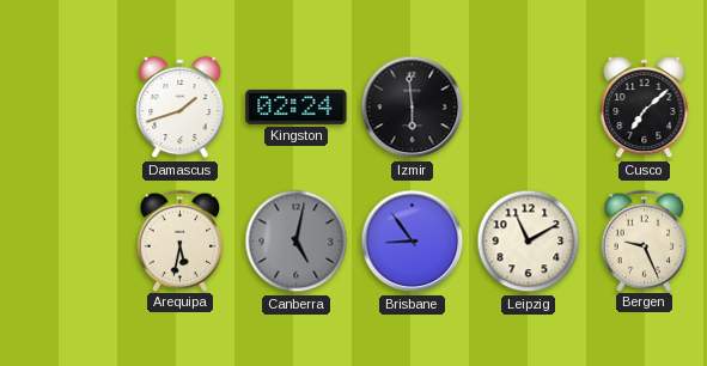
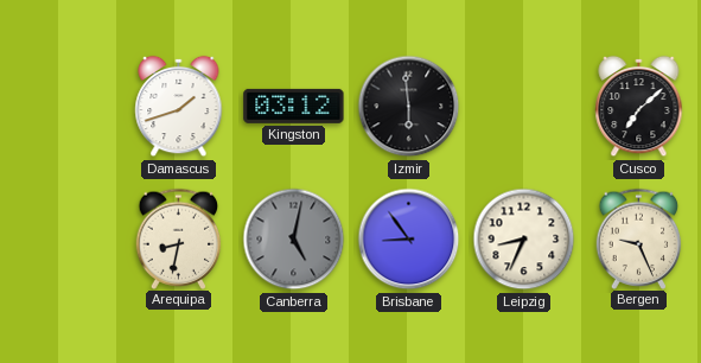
Kingston: 02:24 -> 03:12 (294, 106)
Arequipa: 5:32 -> 8:32 (179, 238)
Leipzig: 11:10 -> 8:34 (524, 240)
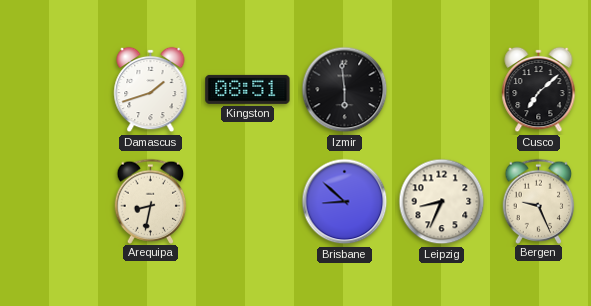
Kingston: 03:12 -> 08:51 (248, 89)
Canberra: 5:02 -> none (294, 240)
Brisbane: 8:54 -> 8:52 (345, 202)
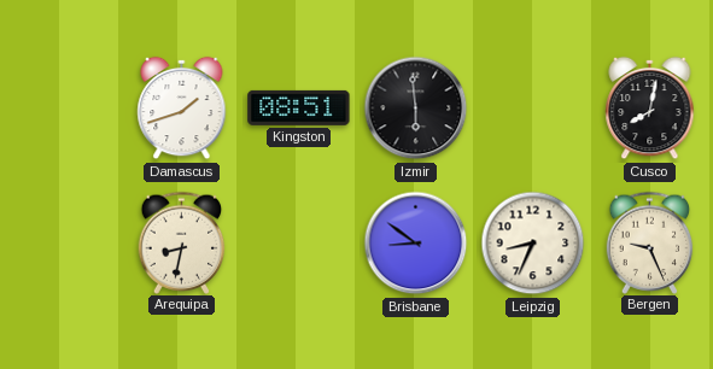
Cusco: 7:08 -> 8:02 (650, 109)
Brisbane: 8:52 -> 8:51 (416, 244)
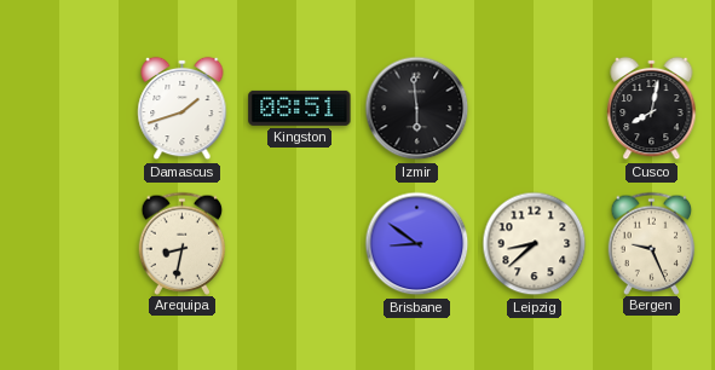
Leipzig: 8:34 -> 8:38 (535, 244)
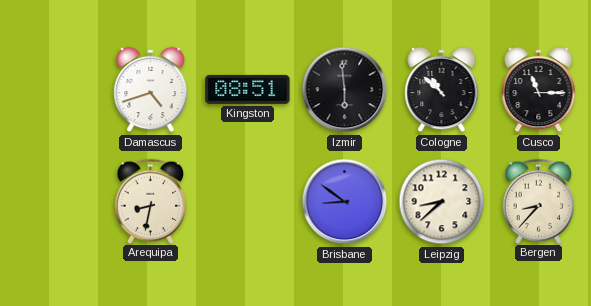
Damascus: 1:42 -> 4:42 (151, 90)
Cologne: none -> 10:52 (442, 90)
Cusco: 8:02 -> 11:15 (539, 90)
Bergen: 9:26 -> 8:37 (539, 201)
